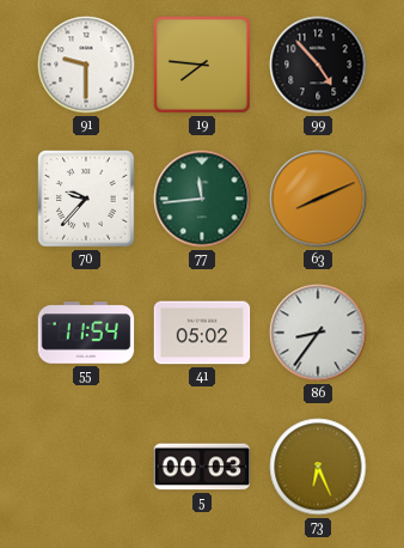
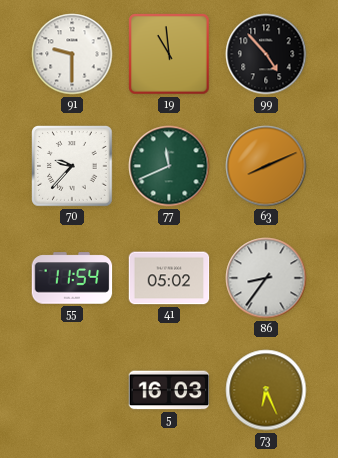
19: 7:46 -> 10:59 (170, 55)
77: 11:44 -> 11:41 (169, 166)
5: 00:03 -> 16:03 (169, 390)
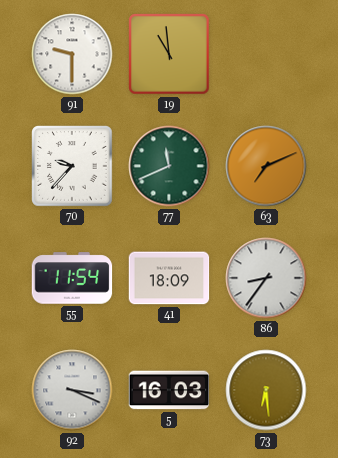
99: 4:53 -> none (266, 54)
63: 8:11 -> 7:11 (266, 166)
41: 05:02 -> 18:09 (169, 278)
92: none -> 3:19 (72, 390)
73: 6:26 -> 6:29 (266, 390)
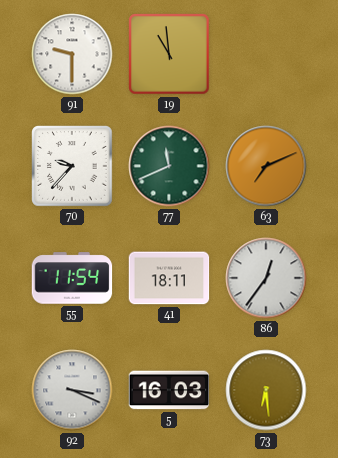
41: 18:09 -> 18:11 (169, 278)
86: 8:36 -> 12:36 (266, 278)
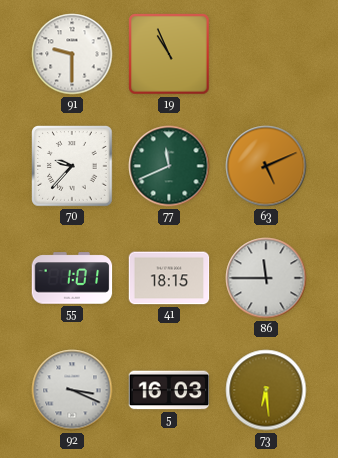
19: 10:59 -> 10:56 (170, 55)
63: 7:11 -> 5:11 (266, 166)
55: 11:54 -> 1:01 (72, 278)
41: 18:11 -> 18:15 (169, 278)
86: 12:36 -> 11:45 (266, 278)
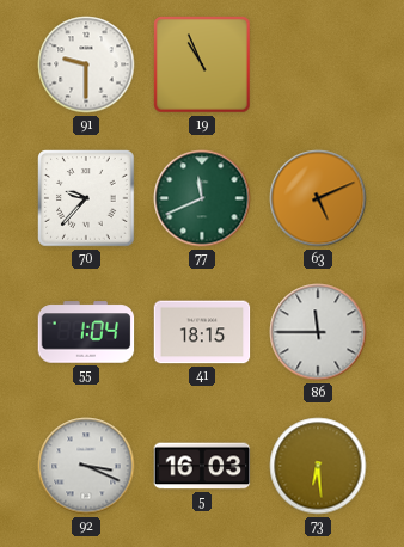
55: 1:01 -> 1:04 (86, 332)
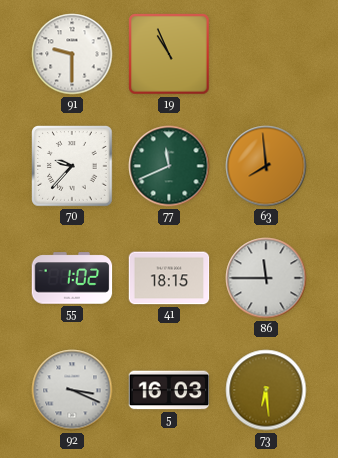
63: 5:11 -> 7:59 (266, 166)
55: 1:04 -> 1:02 (72, 278)
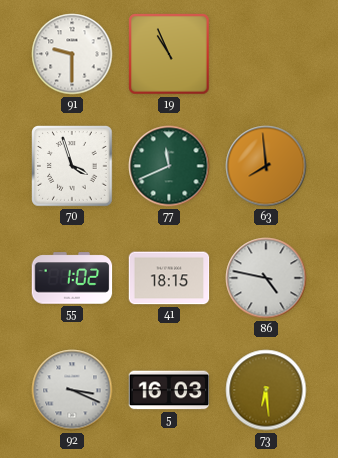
70: 9:37 -> 3:57 (73, 167)
86: 11:45 -> 4:47 (266, 278)
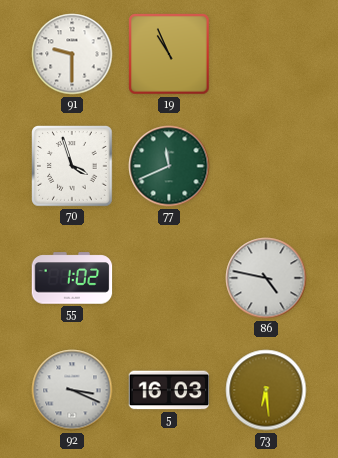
63: 7:59 -> none (266, 166)
41: 18:15 -> none (169, 278)
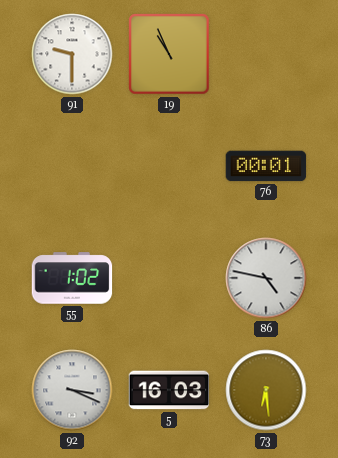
70: 3:57 -> none (73, 167)
77: 11:41 -> none (169, 166)
76: none -> 00:01 (266, 166)
